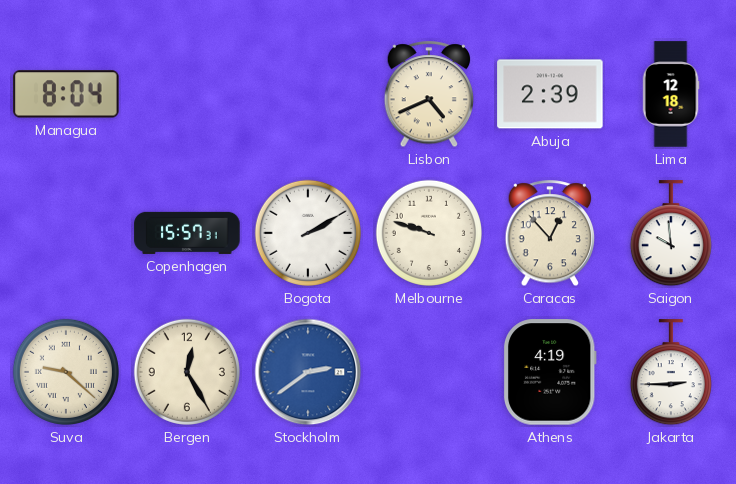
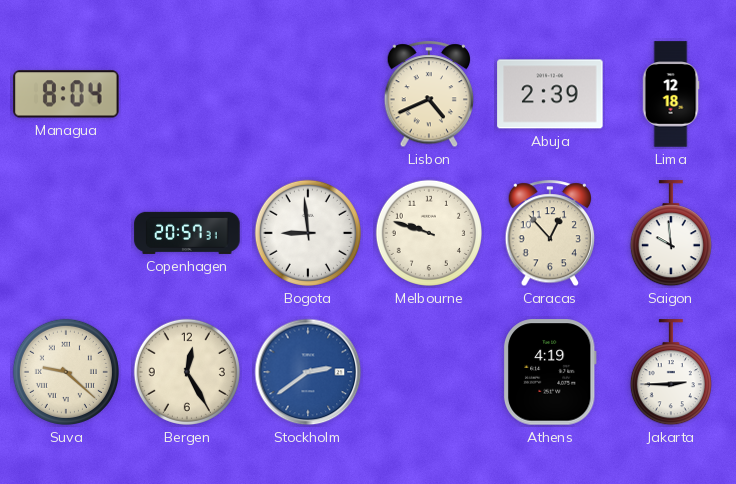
Copenhagen: 15:57 -> 20:57 (187, 233)
Bogota: 2:10 -> 8:59 (308, 233)
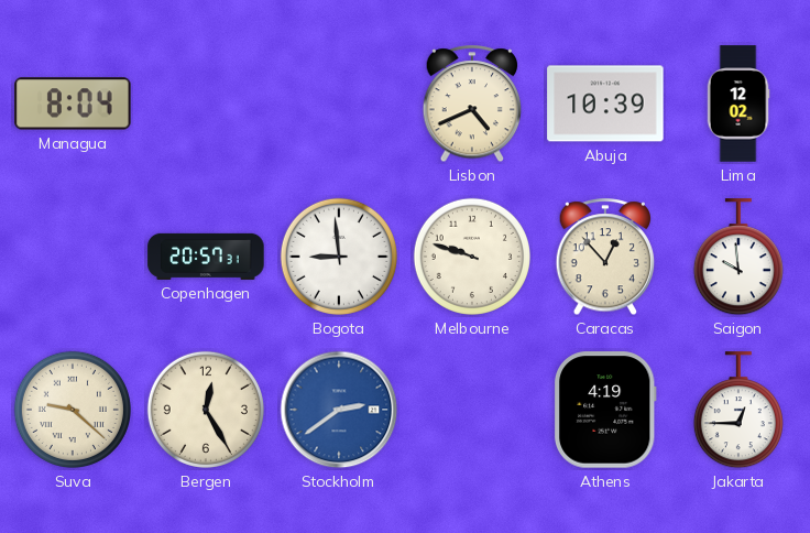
Abuja: 2:39 -> 10:39 (605, 104)
Lima: 12:18 -> 12:02 (738, 104)
Jakarta: 2:45 -> 12:45 (738, 411)
